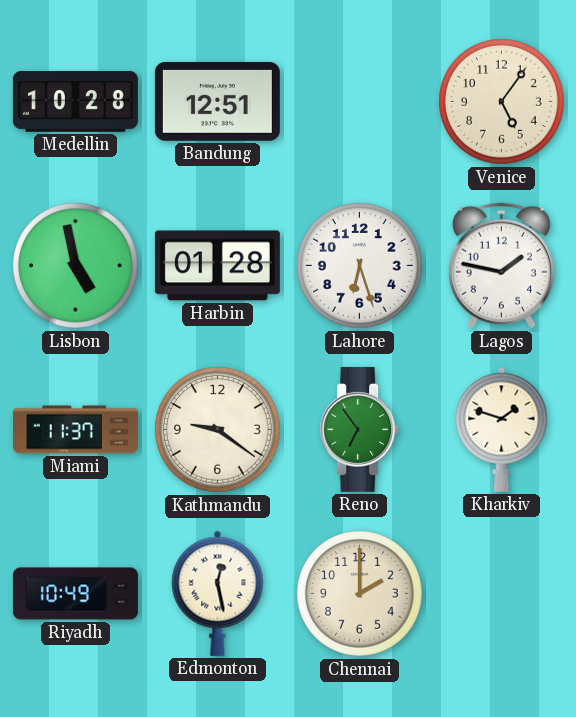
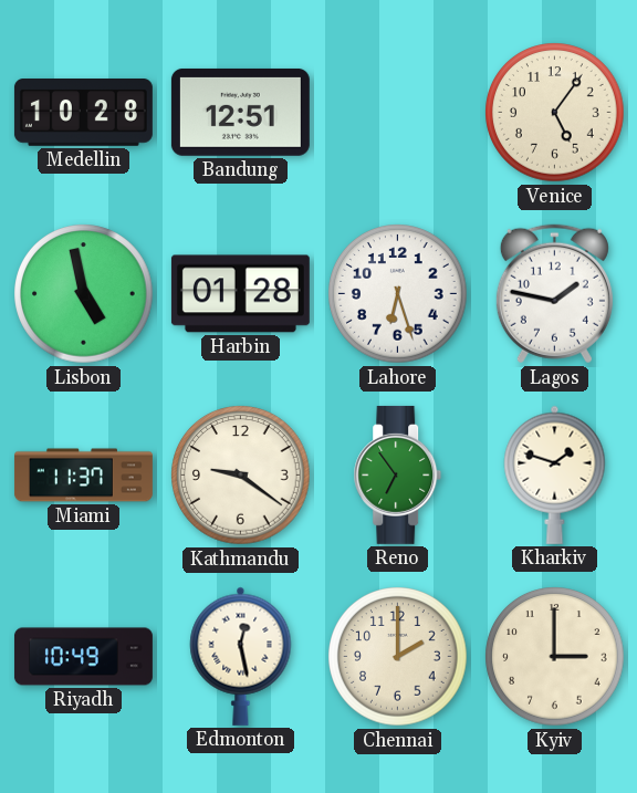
Kyiv: none -> 3:00 (555, 657)
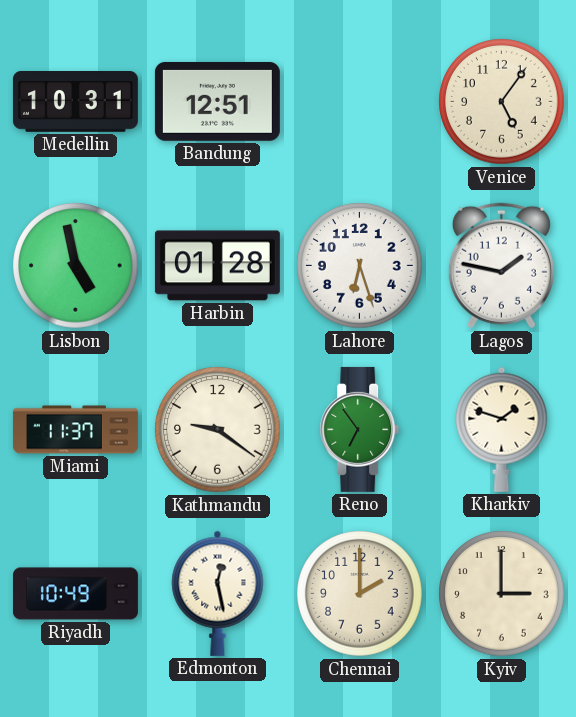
Medellin: 10:28 -> 10:31 (75, 102)
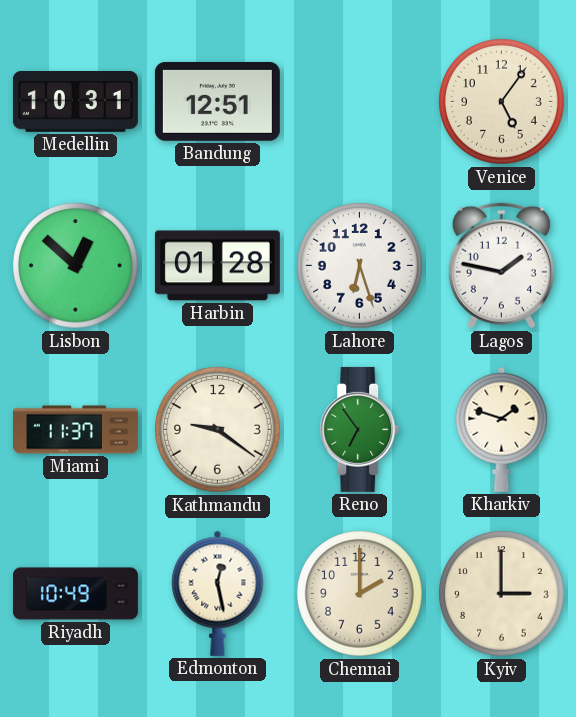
Lisbon: 4:58 -> 12:52 (76, 266)
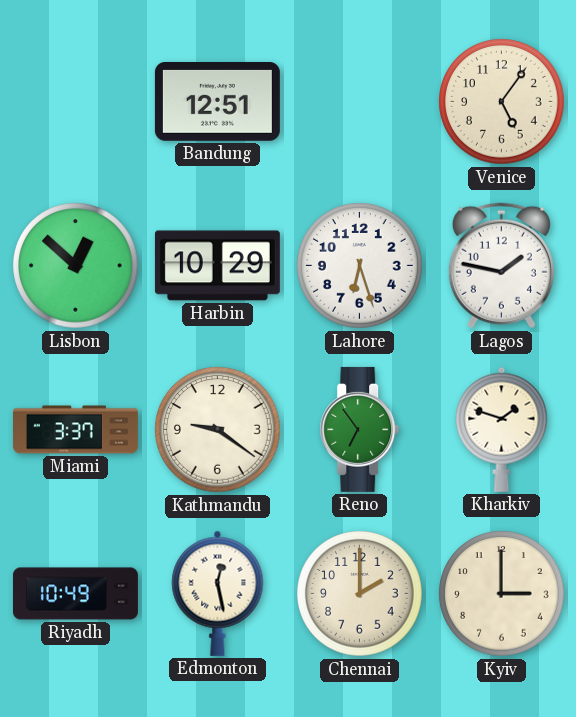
Medellin: 10:31 -> none (75, 102)
Harbin: 01:28 -> 10:29 (217, 266)
Miami: 11:37 -> 3:37 (75, 430)
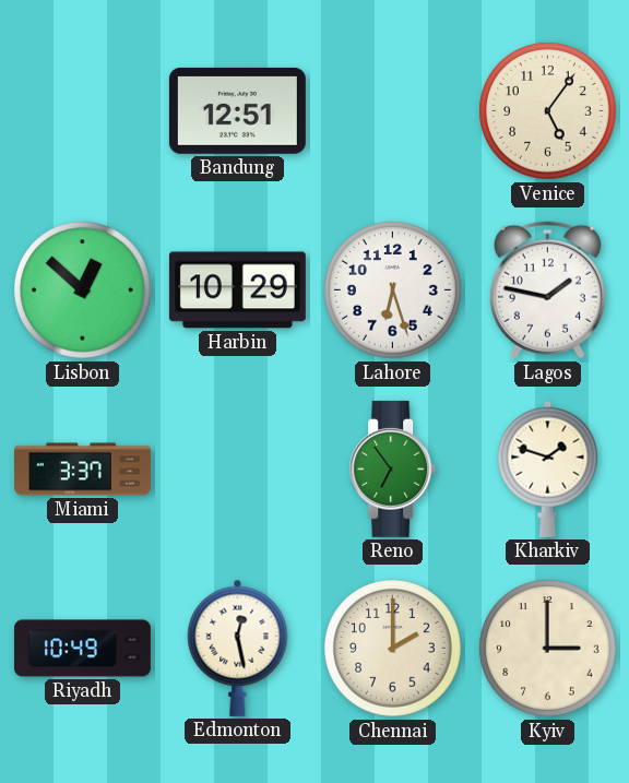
Kathmandu: 9:21 -> none (218, 430)
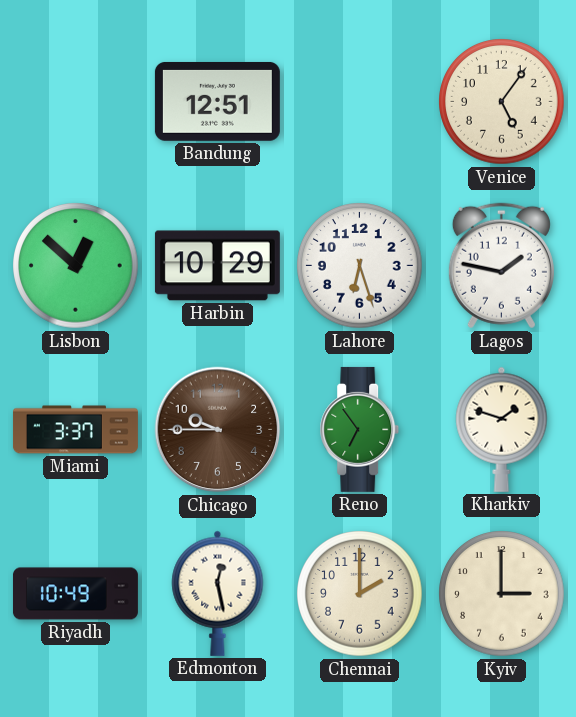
Chicago: none -> 9:45 (218, 430)
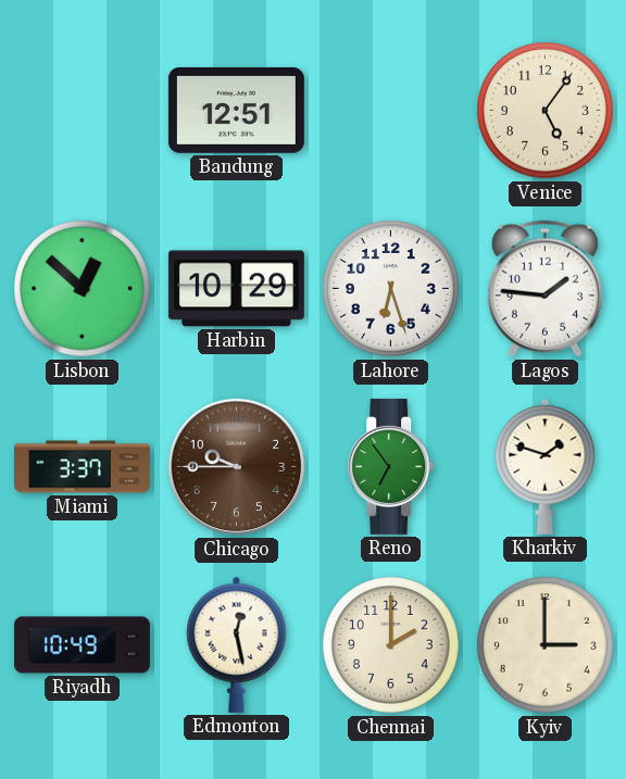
Lagos: 1:47 -> 1:46 (544, 289)
